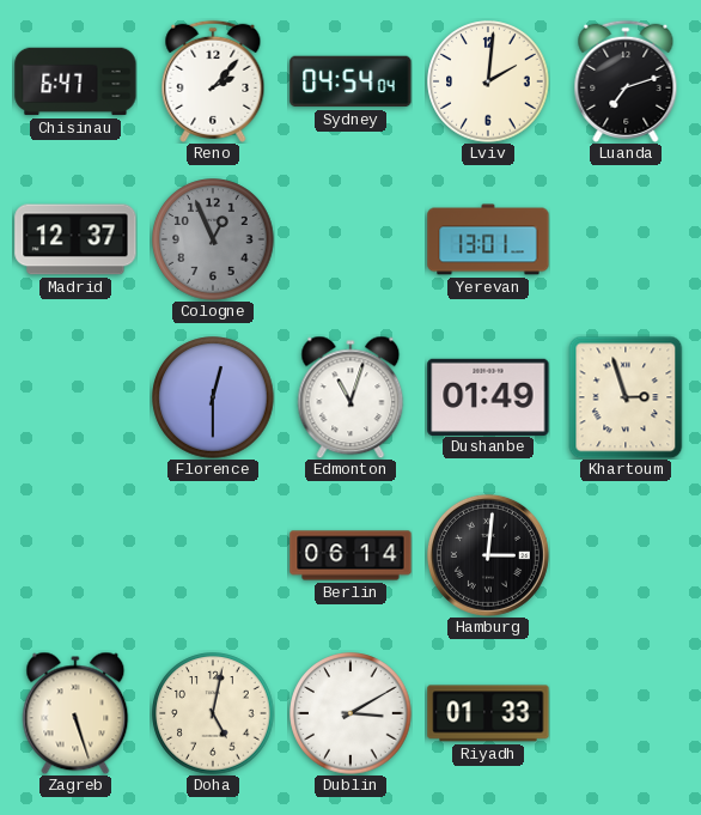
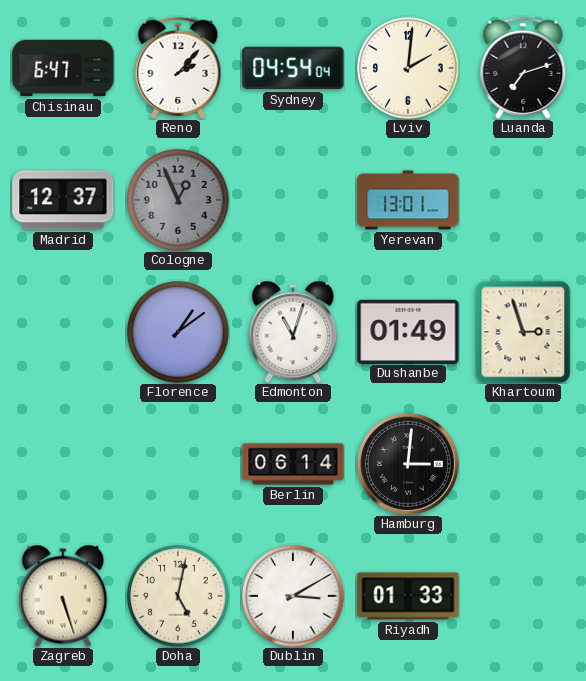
Florence: 12:30 -> 1:09 (178, 332)
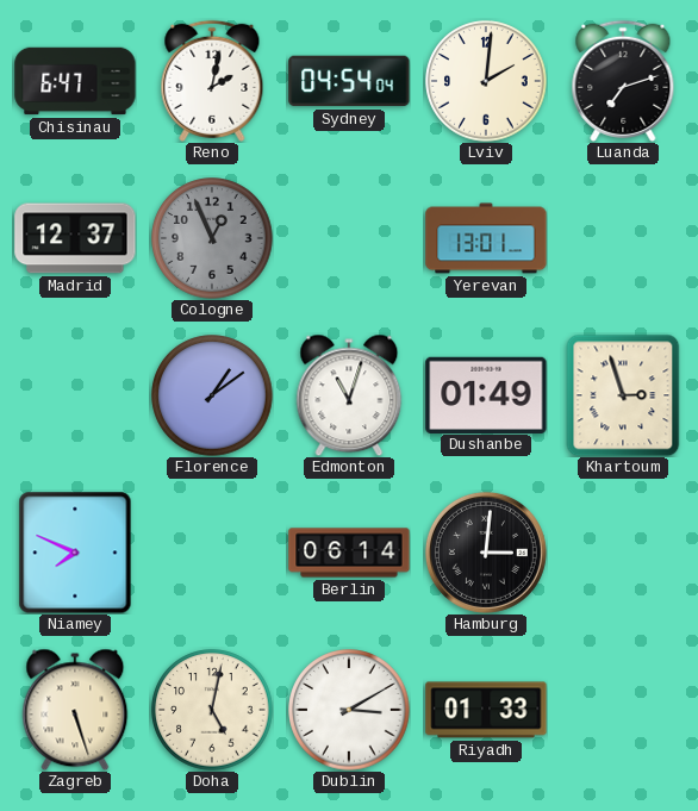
Reno: 2:07 -> 2:02 (212, 81)
Niamey: none -> 7:49 (75, 553)
